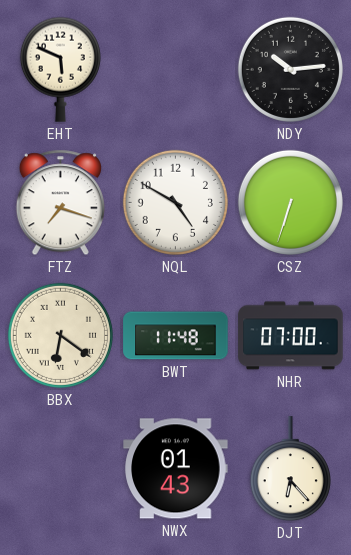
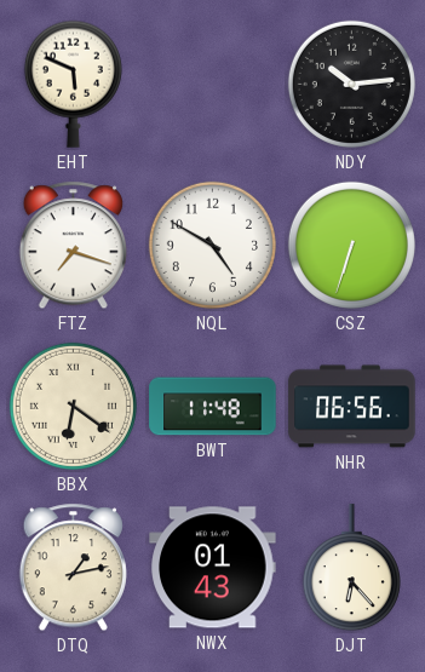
NHR: 07:00 -> 06:56 (352, 407)
DTQ: none -> 1:13 (73, 568)
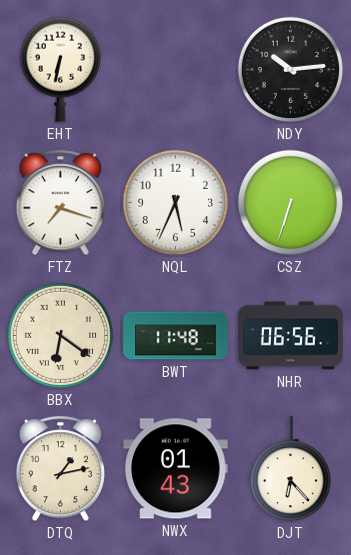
EHT: 5:49 -> 6:32 (60, 69)
NQL: 4:50 -> 5:34 (175, 202)
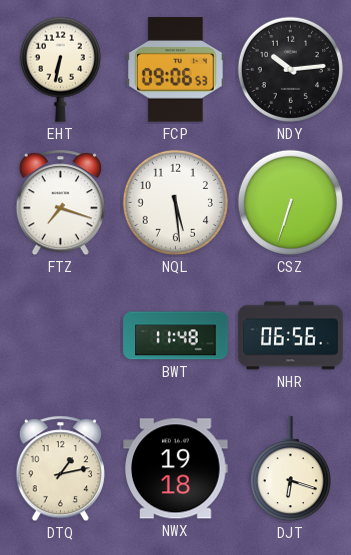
FCP: none -> 09:06 (176, 70)
NQL: 5:34 -> 5:29 (175, 202)
BBX: 6:21 -> none (60, 335)
NWX: 01:43 -> 19:18 (176, 469)
DJT: 6:23 -> 6:18 (290, 469)
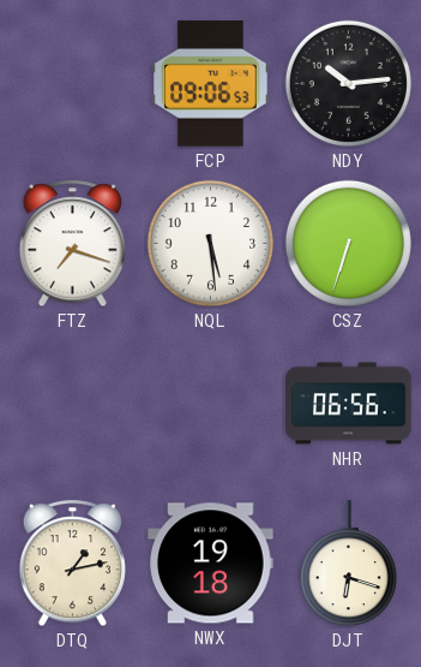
EHT: 6:32 -> none (60, 69)
BWT: 11:48 -> none (176, 336)
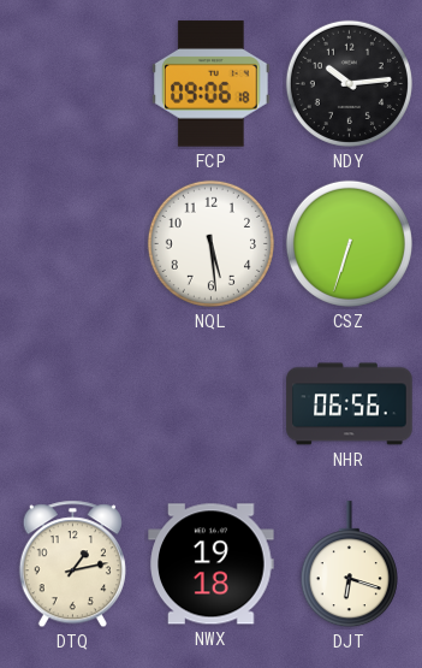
FCP: 09:06:53 -> 09:06:18 (212, 84)
FTZ: 7:18 -> none (72, 244)
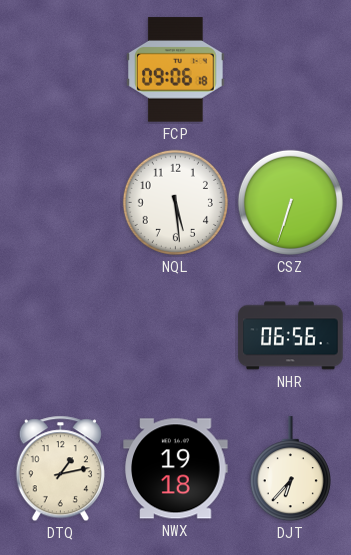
NDY: 10:14 -> none (349, 83)
DJT: 6:18 -> 6:37 (290, 469)
